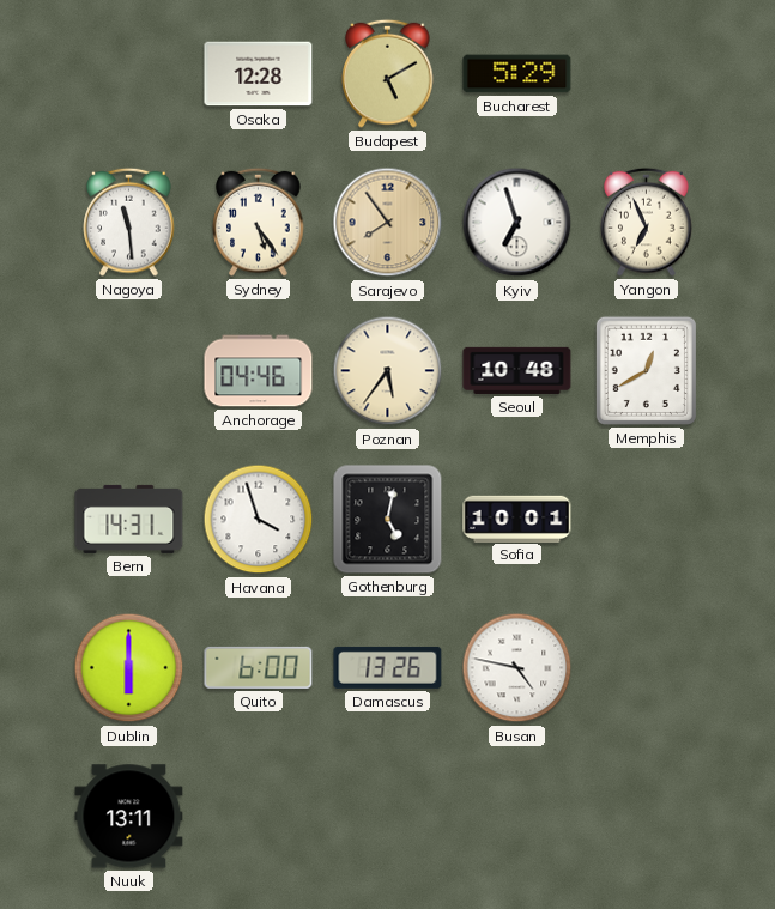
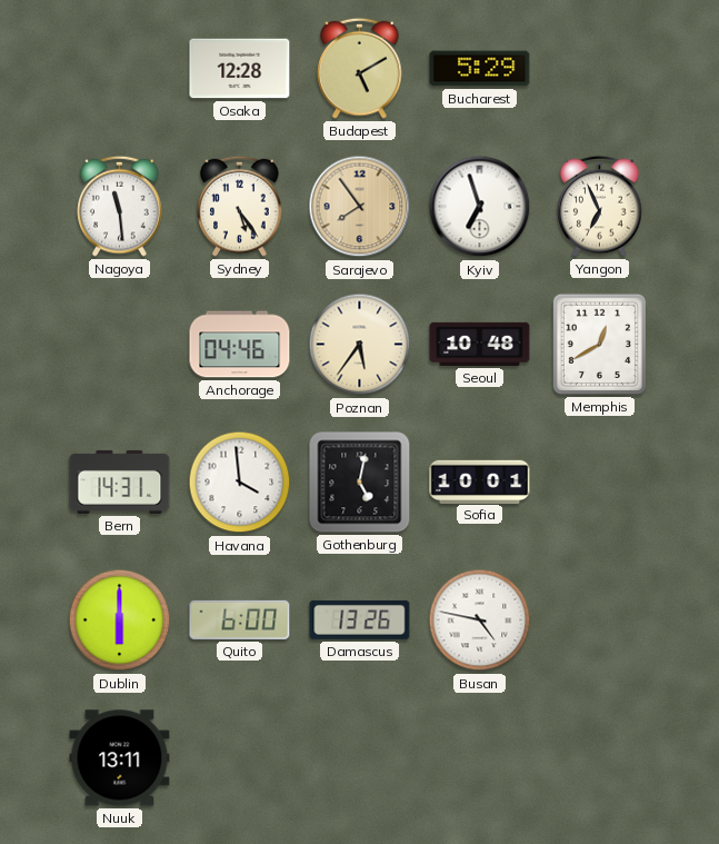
Havana: 3:57 -> 3:59 (240, 483)
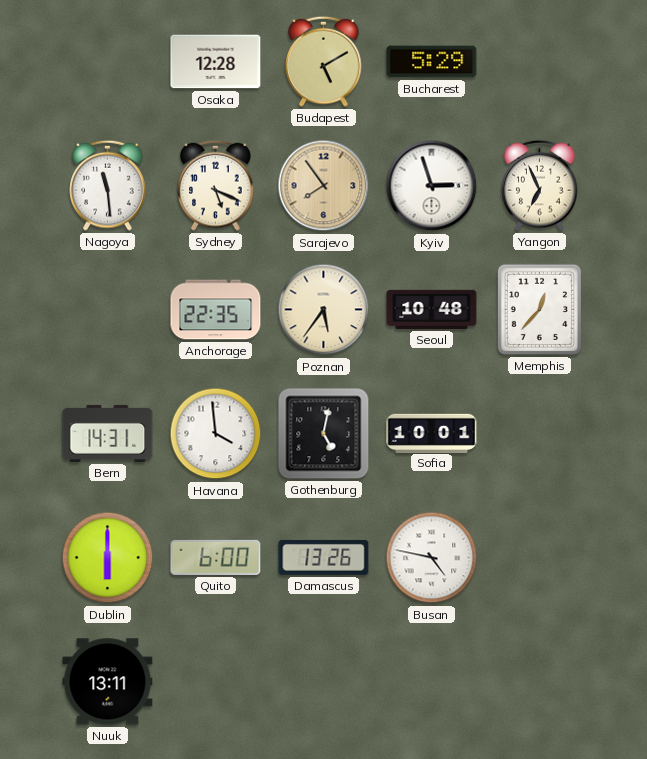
Sydney: 5:24 -> 5:19 (216, 185)
Kyiv: 6:57 -> 2:57 (432, 186)
Anchorage: 04:46 -> 22:35 (216, 310)
Memphis: 12:40 -> 12:37 (539, 309)
